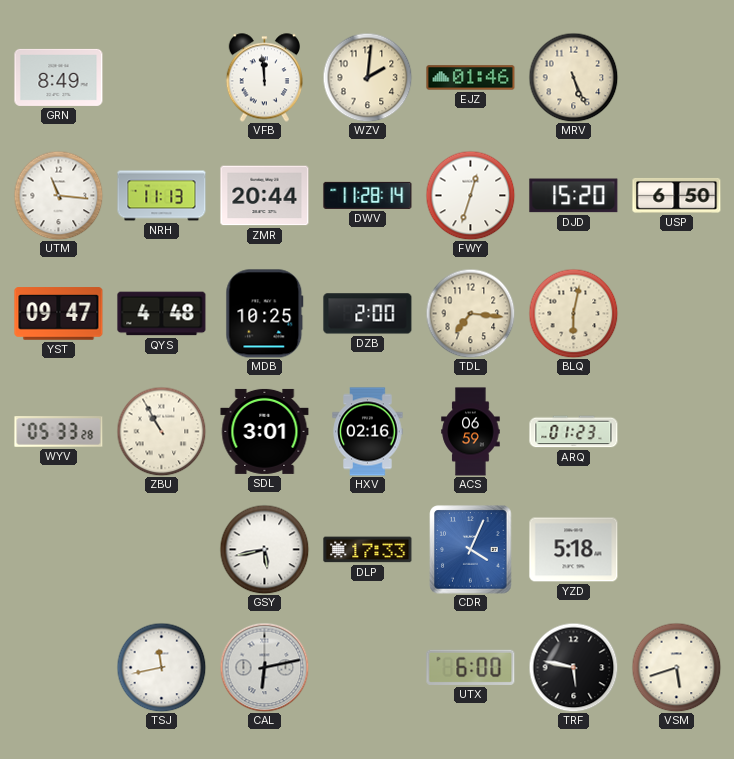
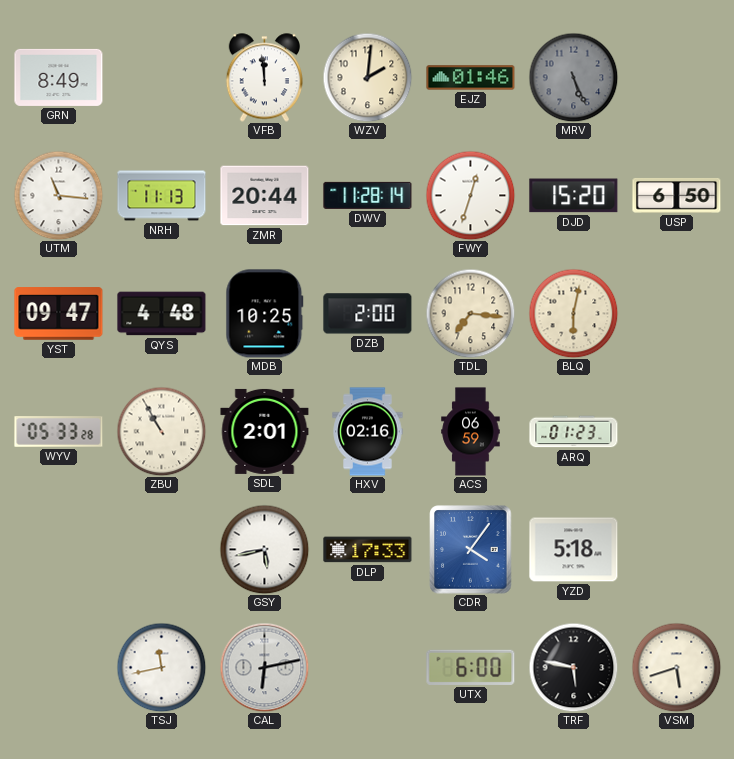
MRV dial: cream -> grey (573, 77)
SDL: 3:01 -> 2:01 (265, 431)
CDR: 4:04 -> 4:06 (471, 550)
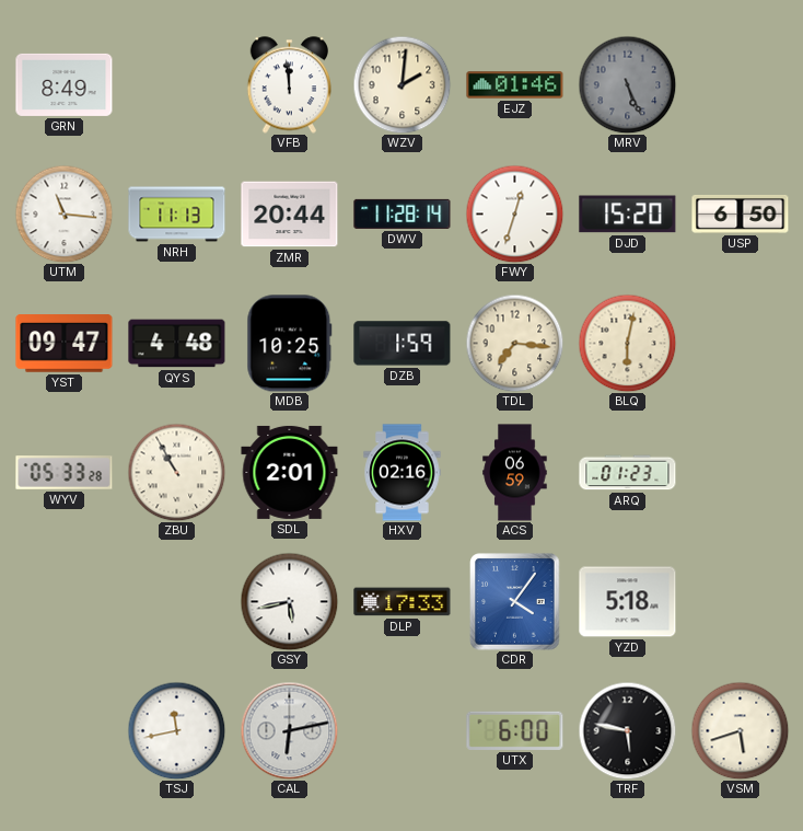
DZB: 2:00 -> 1:59 (403, 344)
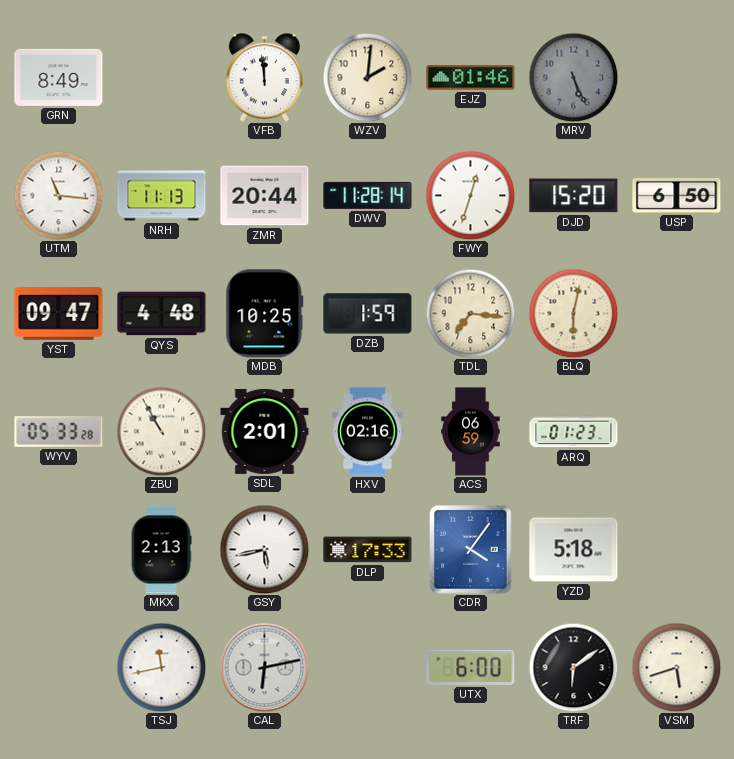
MKX: none -> 2:13 (161, 550)
TRF: 5:47 -> 6:09 (573, 667)
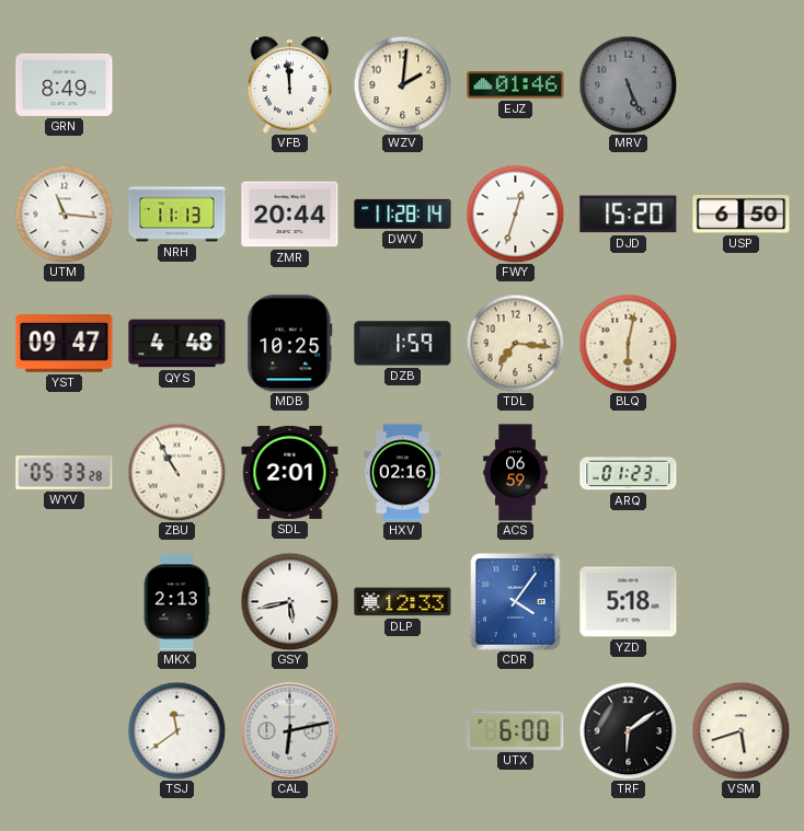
DLP: 17:33 -> 12:33 (403, 602)
TSJ: 11:43 -> 11:39 (176, 730)
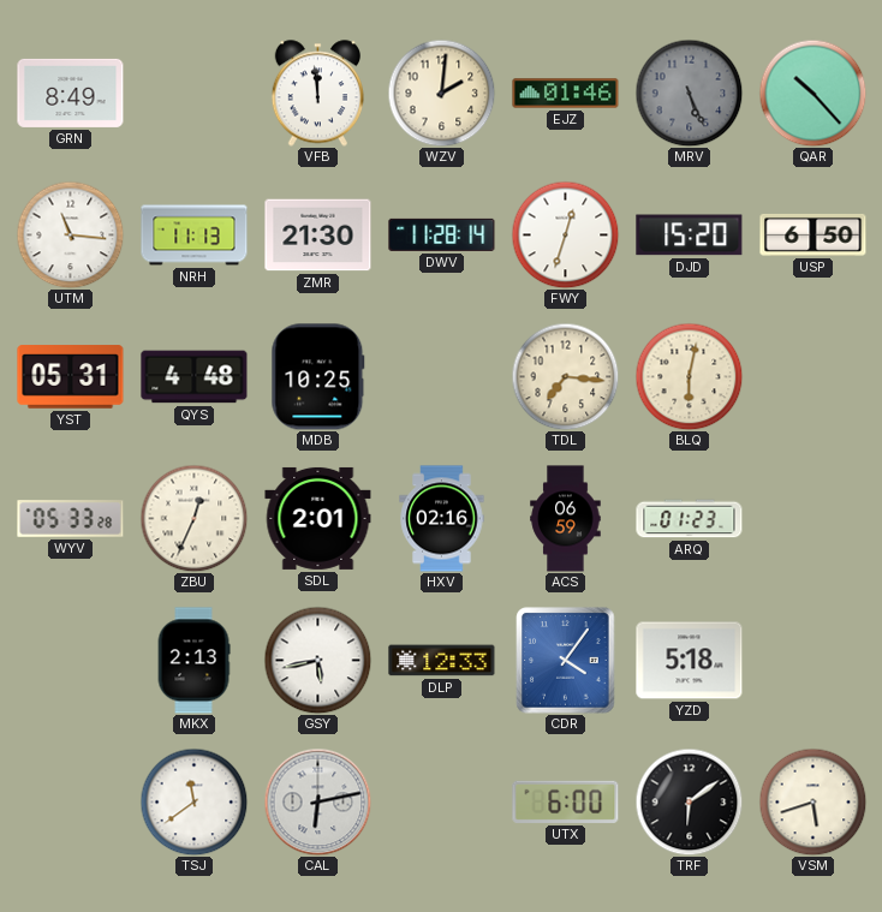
QAR: none -> 10:23 (812, 93)
ZMR: 20:44 -> 21:30 (318, 236)
YST: 09:47 -> 05:31 (71, 377)
DZB: 1:59 -> none (403, 344)
ZBU: 10:55 -> 12:34 (193, 518)
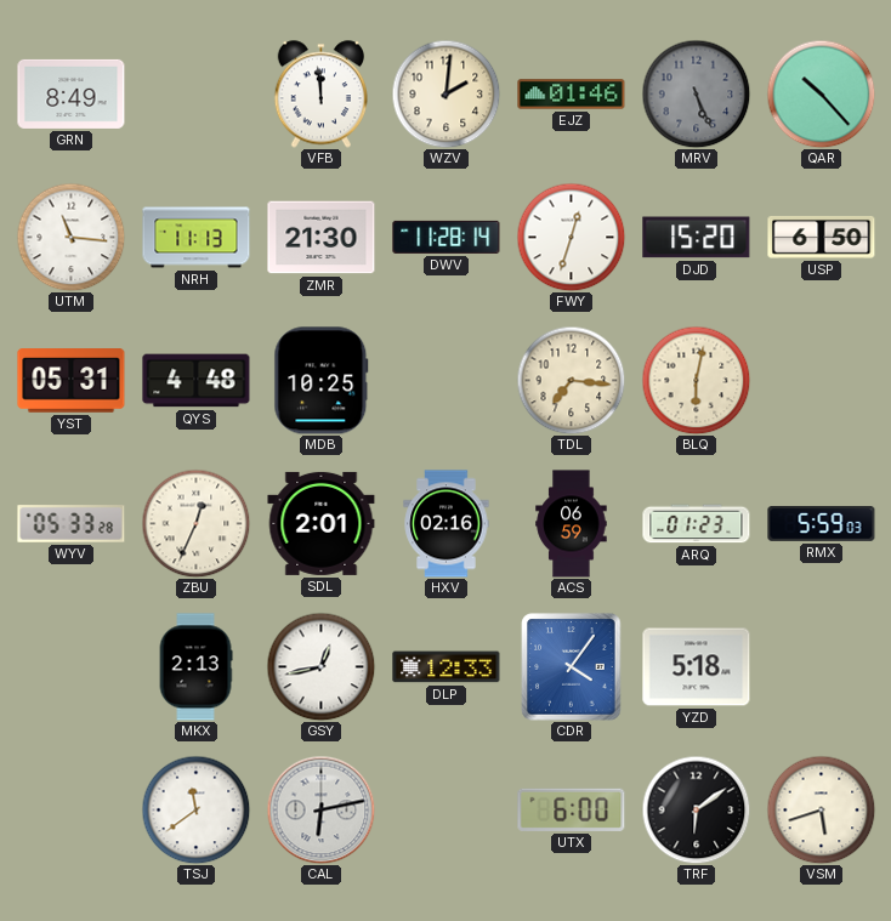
RMX: none -> 5:59 (822, 524)
GSY: 5:43 -> 12:43 (320, 666)
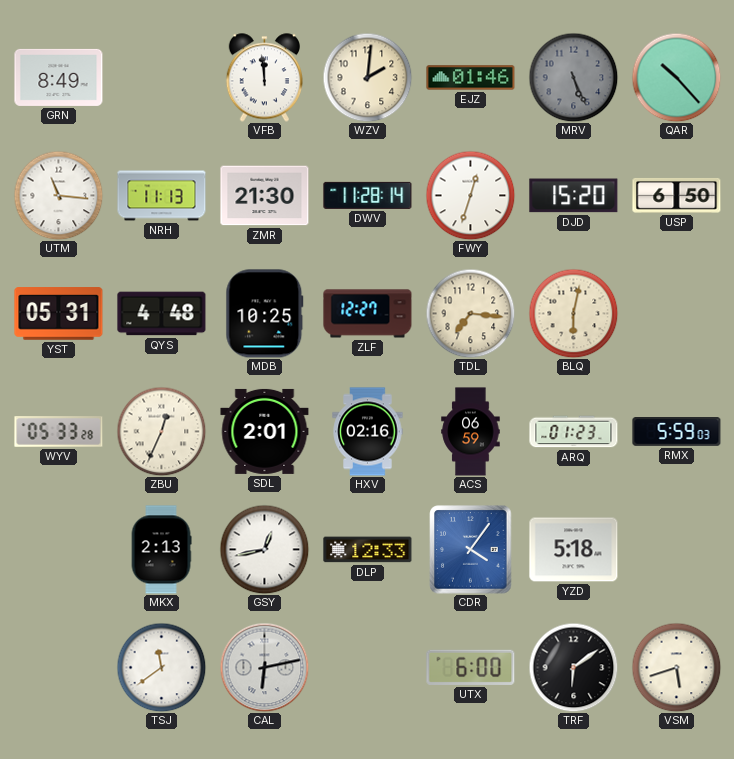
ZLF: none -> 12:27 (368, 314)
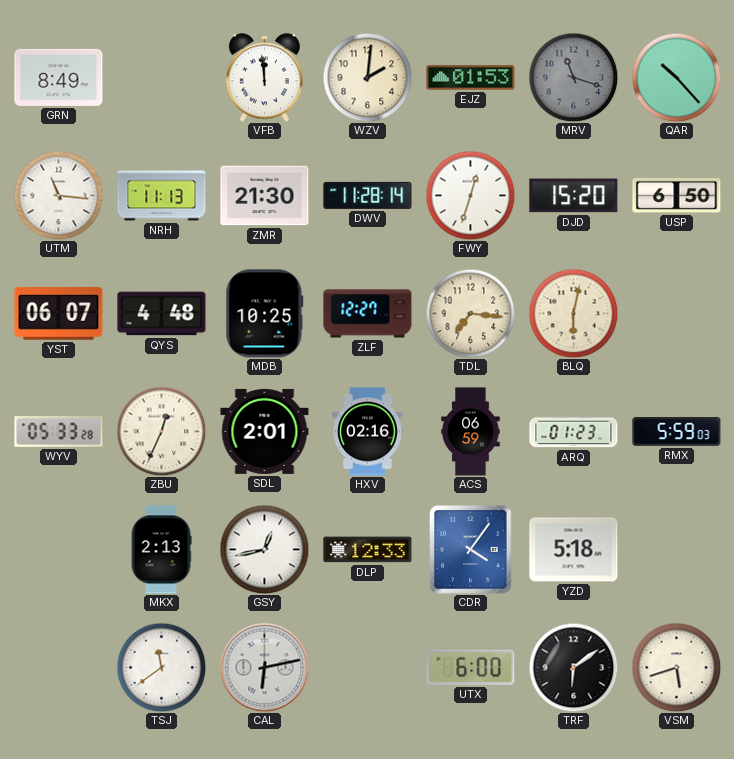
EJZ: 01:46 -> 01:53 (471, 78)
MRV: 5:26 -> 11:18 (573, 77)
YST: 05:31 -> 06:07 (59, 314)
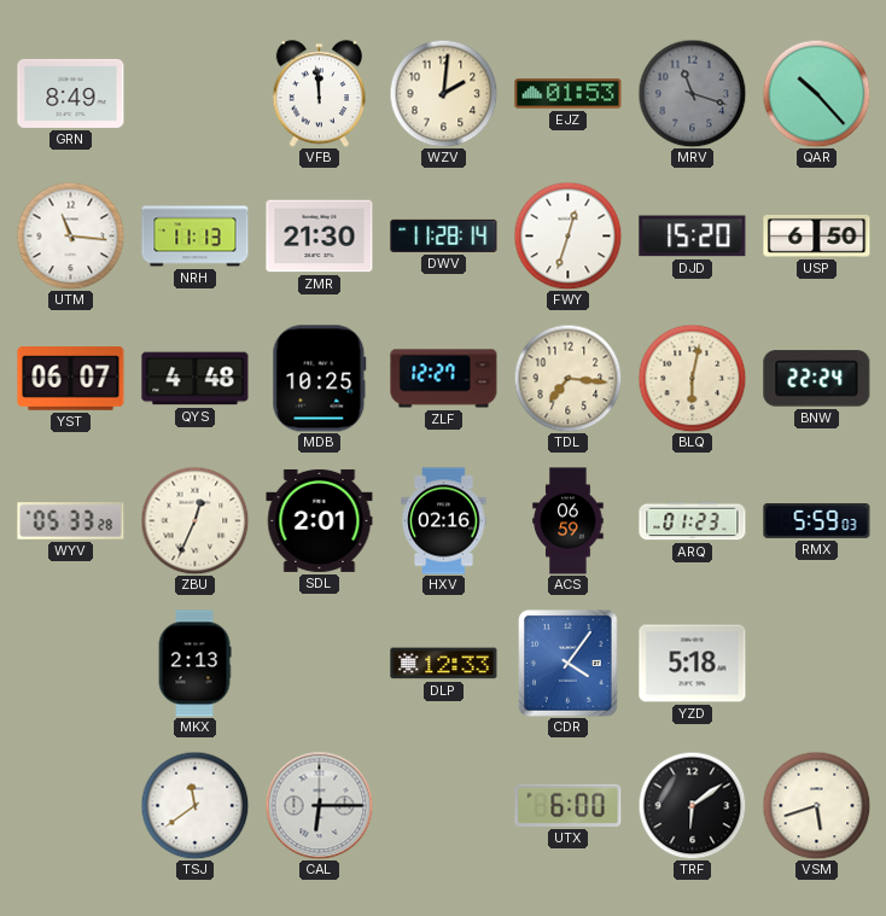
BNW: none -> 22:24 (817, 379)
GSY: 12:43 -> none (264, 549)
CAL: 6:13 -> 6:15 (319, 805)
